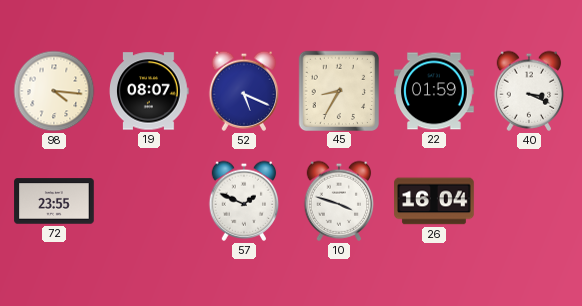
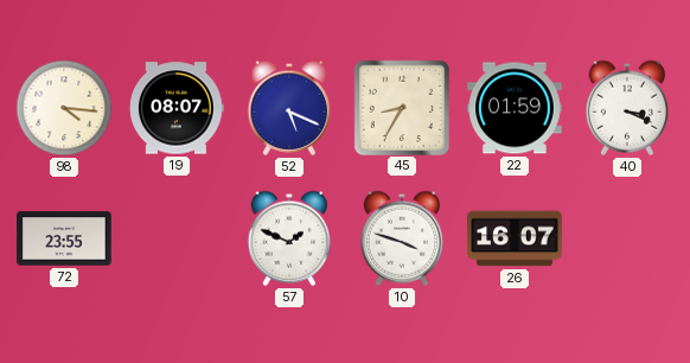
26: 16:04 -> 16:07 (515, 238)
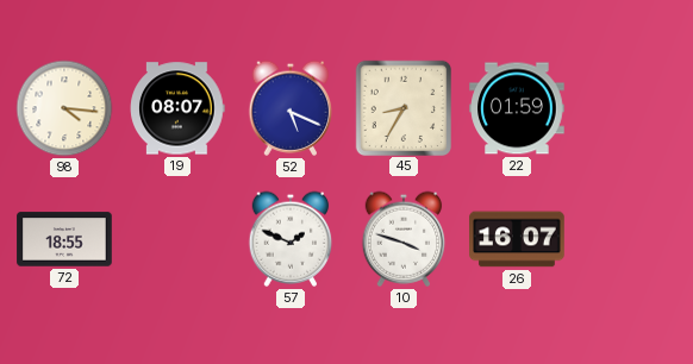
40: 3:19 -> none (627, 108)
72: 23:55 -> 18:55 (64, 239)
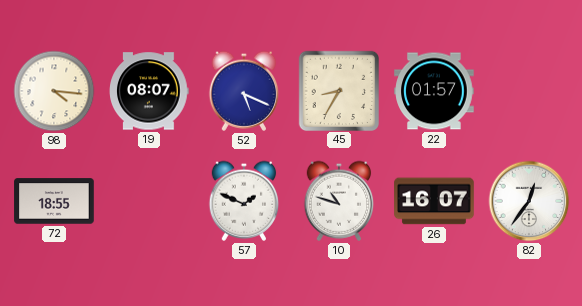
22: 01:59 -> 01:57 (434, 91)
10: 3:48 -> 10:48 (339, 201)
82: none -> 12:36 (529, 201)
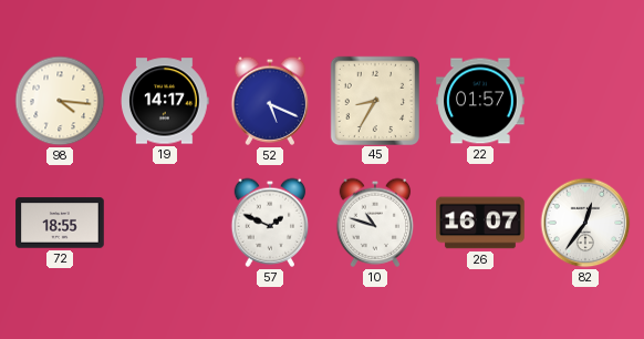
19: 08:07 -> 14:17 (165, 101)
